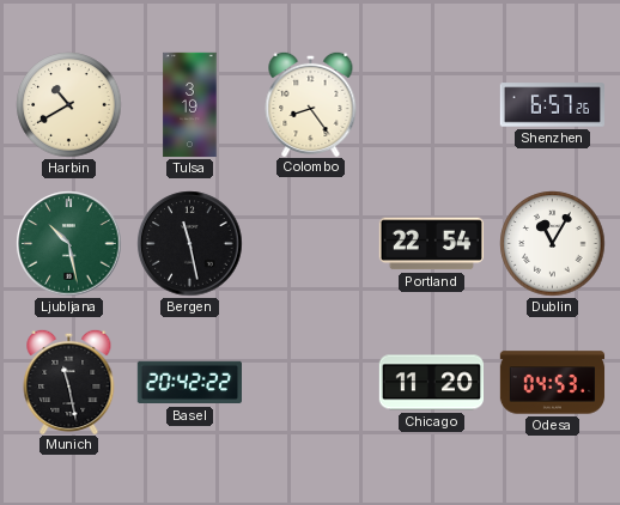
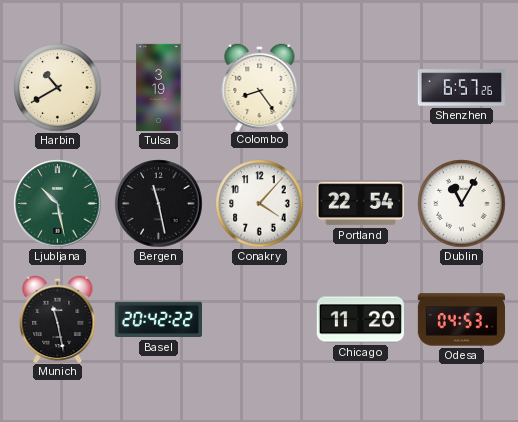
Conakry: none -> 4:07 (260, 204)
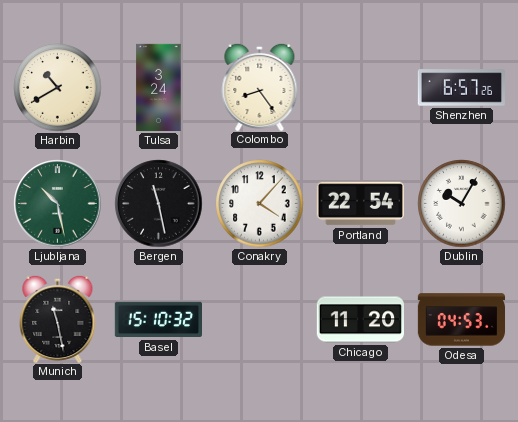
Tulsa: 3:19 -> 3:24 (159, 88)
Dublin: 11:05 -> 10:05 (462, 204)
Basel: 20:42 -> 15:10 (158, 320)
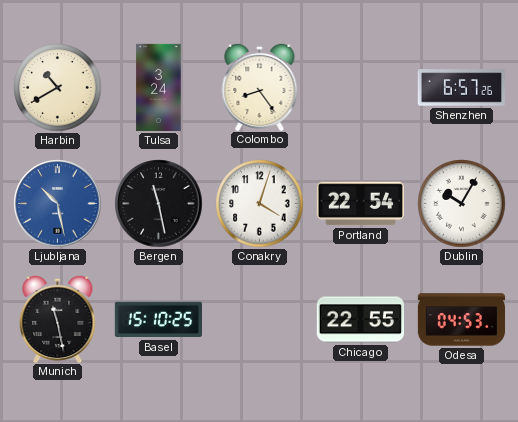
Ljubljana dial: green -> blue (58, 204)
Conakry: 4:07 -> 4:03 (260, 204)
Basel: 15:10:32 -> 15:10:25 (158, 320)
Chicago: 11:20 -> 22:55 (360, 320)
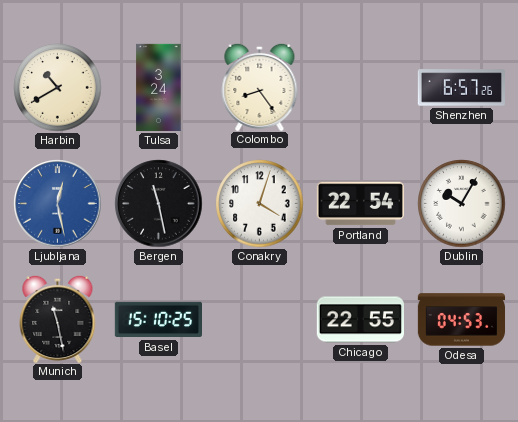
Ljubljana: 10:28 -> 12:28 (58, 204)
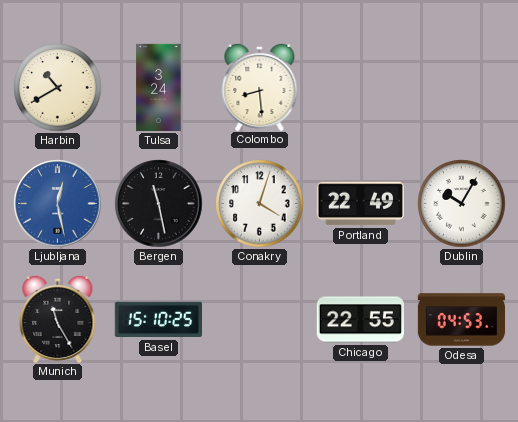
Colombo: 8:24 -> 8:29 (260, 86)
Shenzhen: 6:57 -> none (462, 88)
Portland: 22:54 -> 22:49 (360, 204)
Munich: 11:28 -> 11:25 (58, 318)
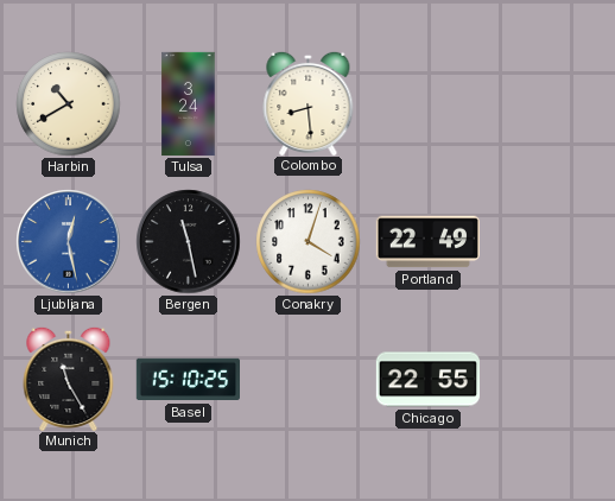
Dublin: 10:05 -> none (462, 204)
Odesa: 04:53 -> none (462, 320)
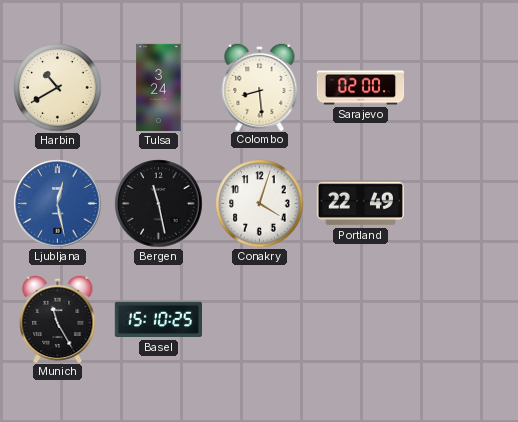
Sarajevo: none -> 02:00 (361, 88)
Chicago: 22:55 -> none (427, 380)
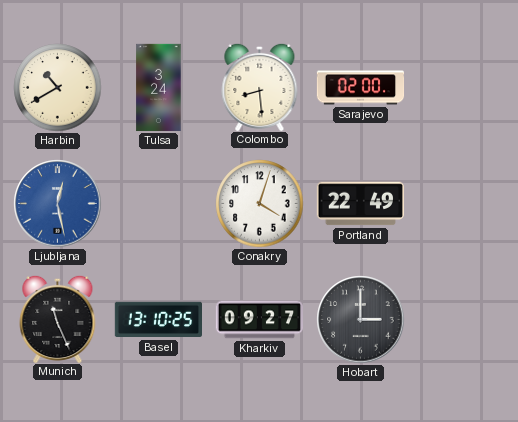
Bergen: 11:28 -> none (159, 204)
Munich: 11:25 -> 11:26 (58, 318)
Basel: 15:10 -> 13:10 (158, 320)
Kharkiv: none -> 09:27 (259, 320)
Hobart: none -> 3:00 (361, 320)
